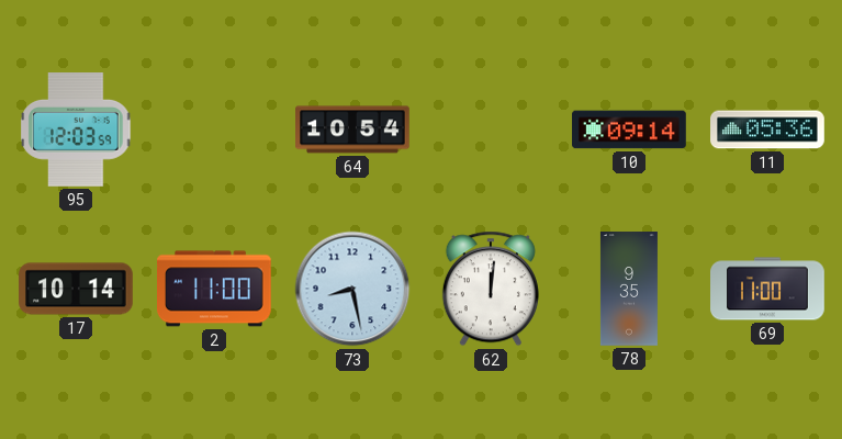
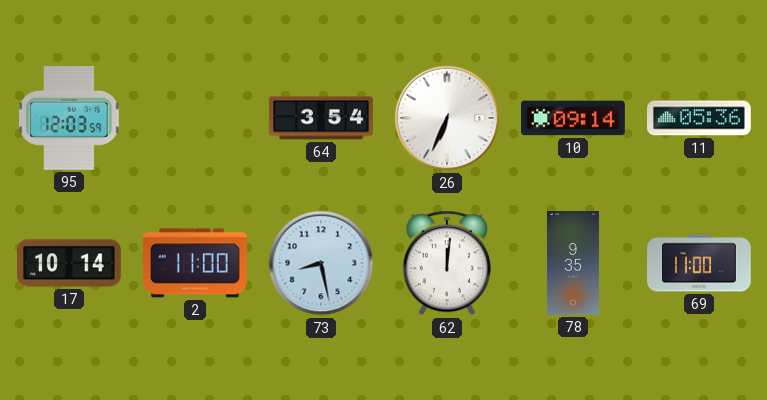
64: 10:54 -> 3:54 (321, 118)
26: none -> 6:34 (447, 118)
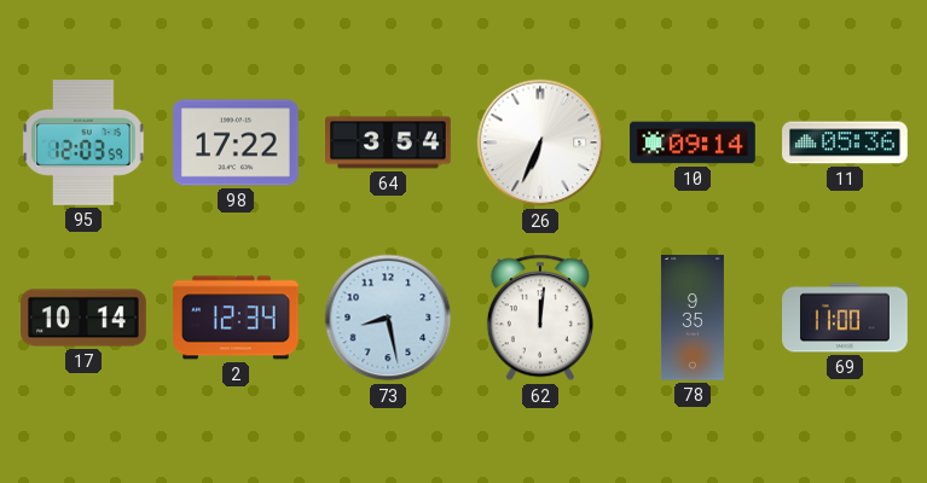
98: none -> 17:22 (237, 142)
2: 11:00 -> 12:34 (237, 318)
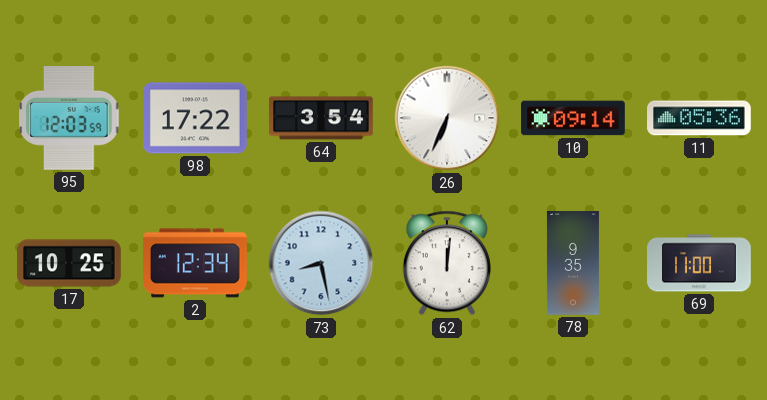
17: 10:14 -> 10:25 (69, 263)
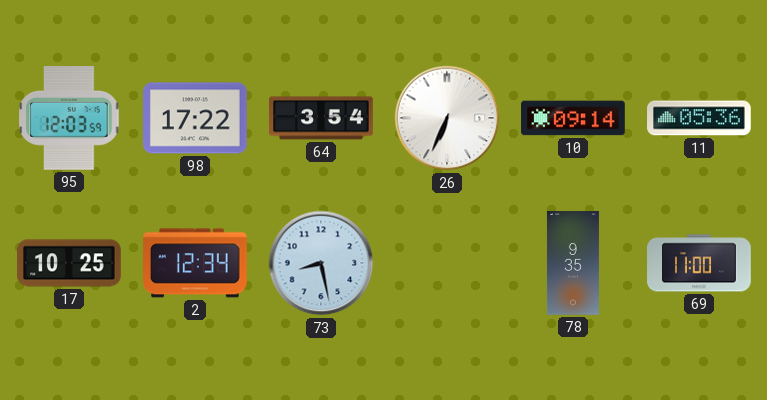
62: 12:01 -> none (447, 263)
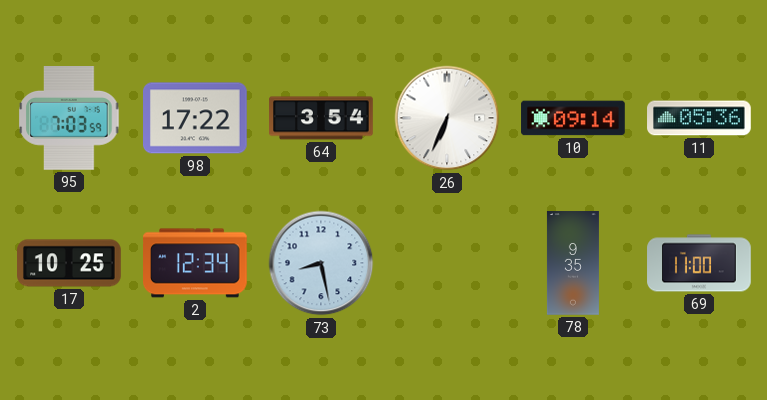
95: 12:03 -> 7:03 (69, 119)
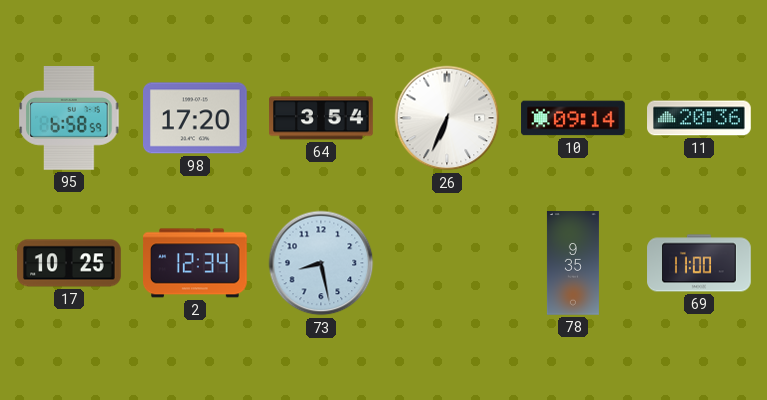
95: 7:03 -> 6:58 (69, 119)
98: 17:22 -> 17:20 (196, 118)
11: 05:36 -> 20:36 (699, 118)
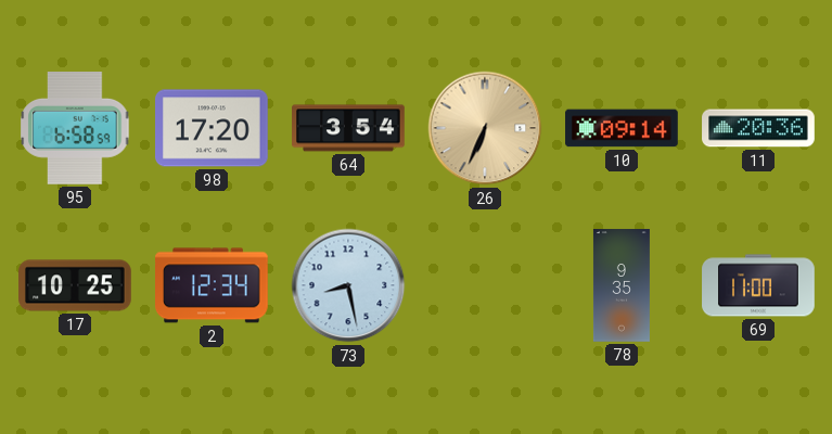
26 dial: white -> champagne (485, 128)
